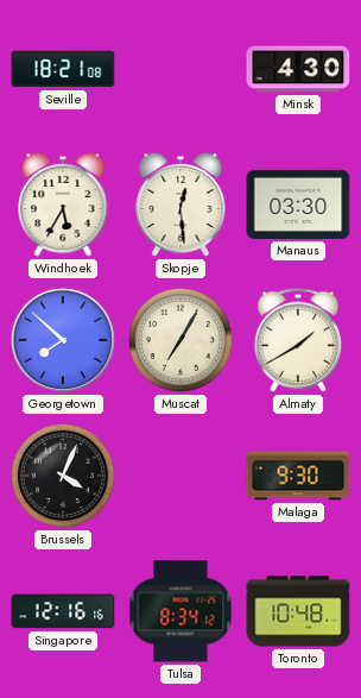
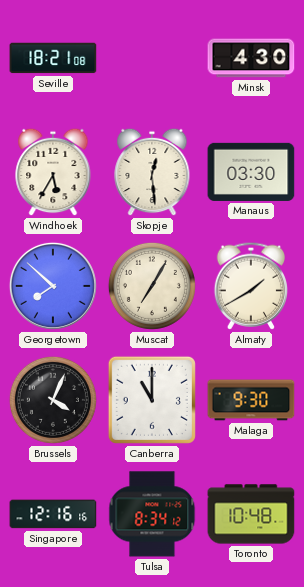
Canberra: none -> 11:00 (152, 400)
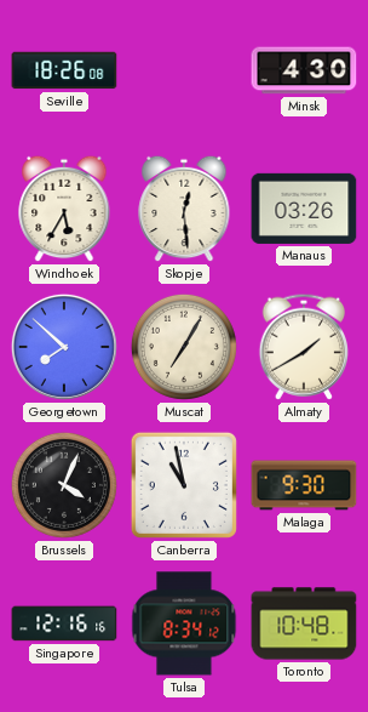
Seville: 18:21 -> 18:26 (64, 70)
Manaus: 03:30 -> 03:26 (304, 209)
Canberra: 11:00 -> 10:58 (184, 485)
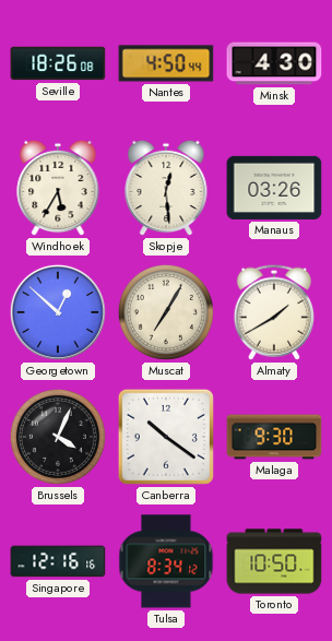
Nantes: none -> 4:50 (166, 63)
Georgetown: 7:52 -> 12:52 (58, 312)
Canberra: 10:58 -> 10:21 (166, 437)
Toronto: 10:48 -> 10:50 (274, 561)
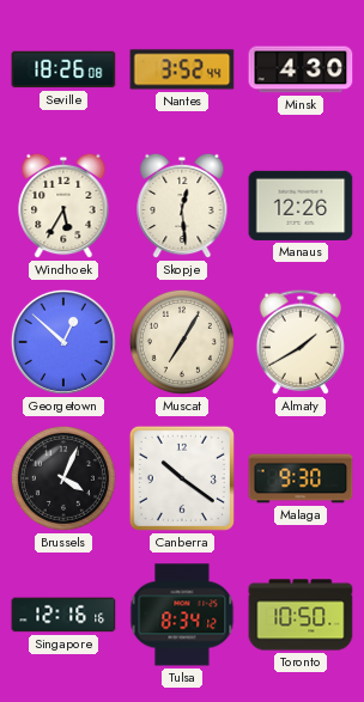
Nantes: 4:50 -> 3:52 (182, 69)
Manaus: 03:26 -> 12:26 (301, 206)
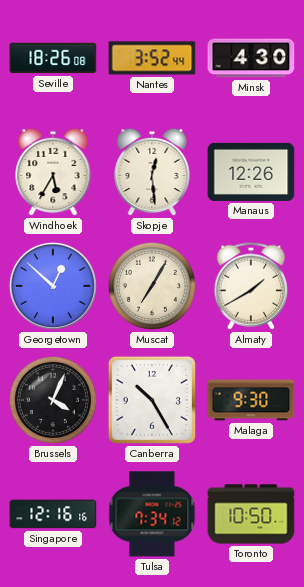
Canberra: 10:21 -> 10:25 (152, 400)
Tulsa: 8:34 -> 7:34 (152, 514)
